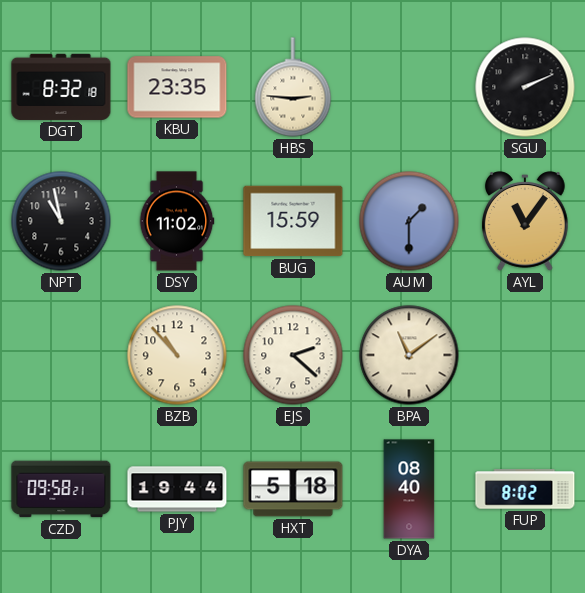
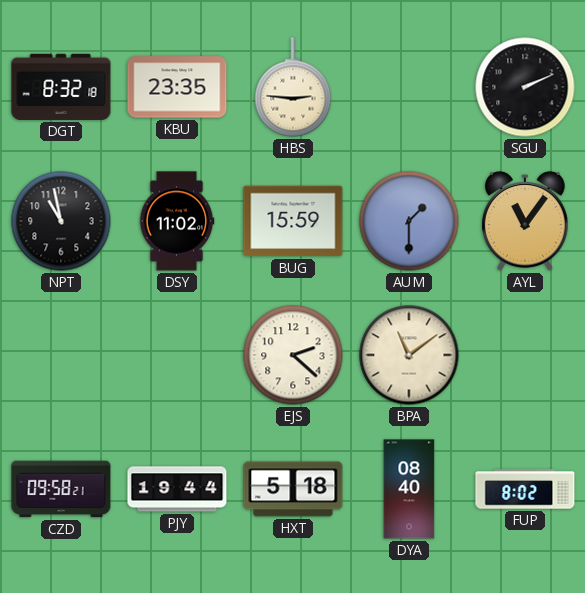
BZB: 10:53 -> none (177, 355)
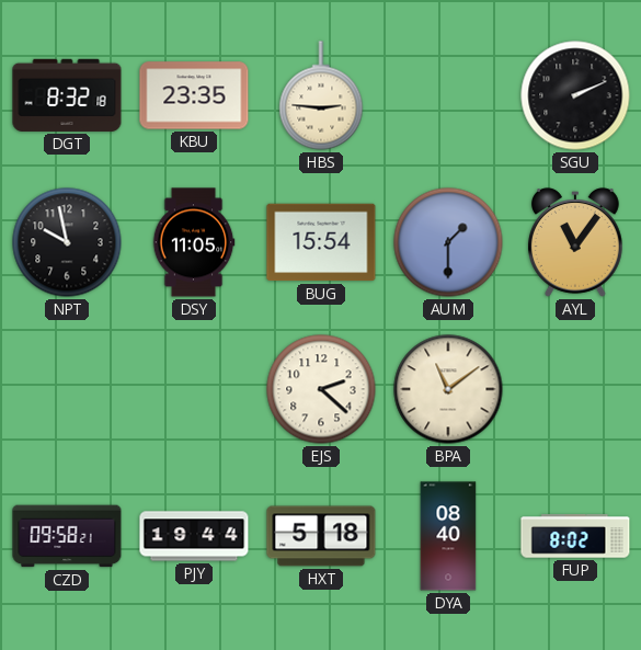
NPT: 10:58 -> 9:58 (67, 242)
DSY: 11:02 -> 11:05 (194, 242)
BUG: 15:59 -> 15:54 (321, 242)
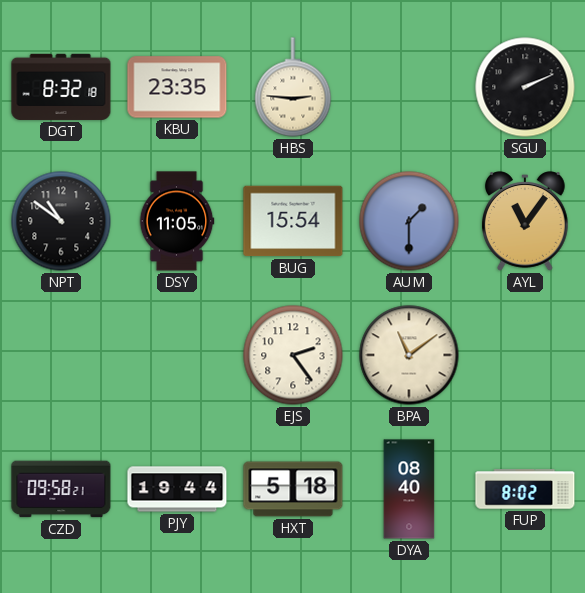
NPT: 9:58 -> 10:51 (61, 221)
EJS: 2:22 -> 2:24 (293, 355)
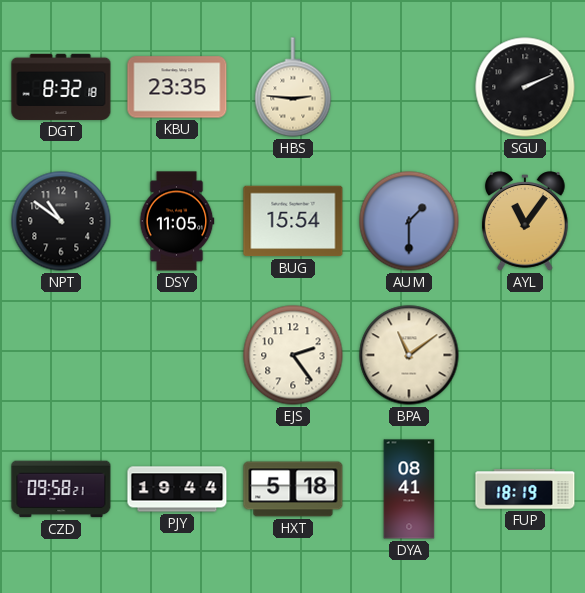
DYA: 08:40 -> 08:41 (409, 489)
FUP: 8:02 -> 18:19 (525, 489)
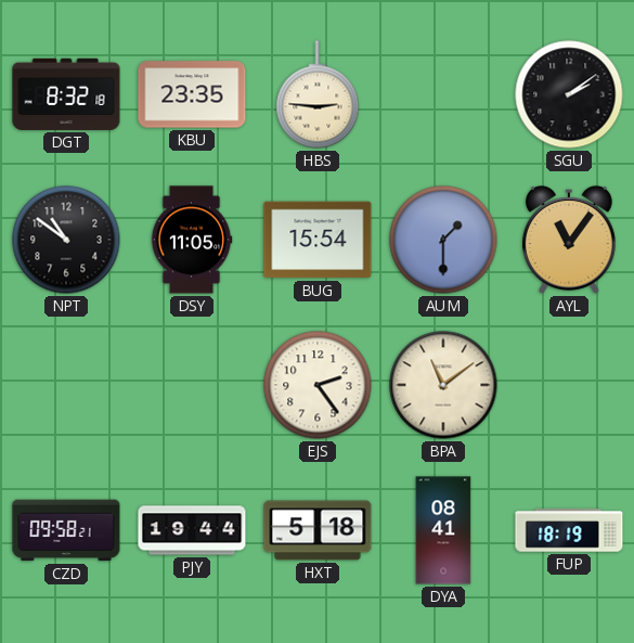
SGU: 2:11 -> 2:09 (569, 94)
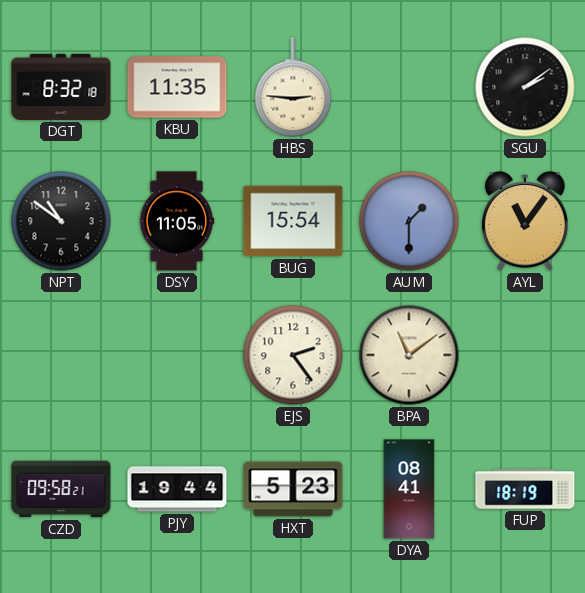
KBU: 23:35 -> 11:35 (177, 87)
HXT: 5:18 -> 5:23 (293, 489)
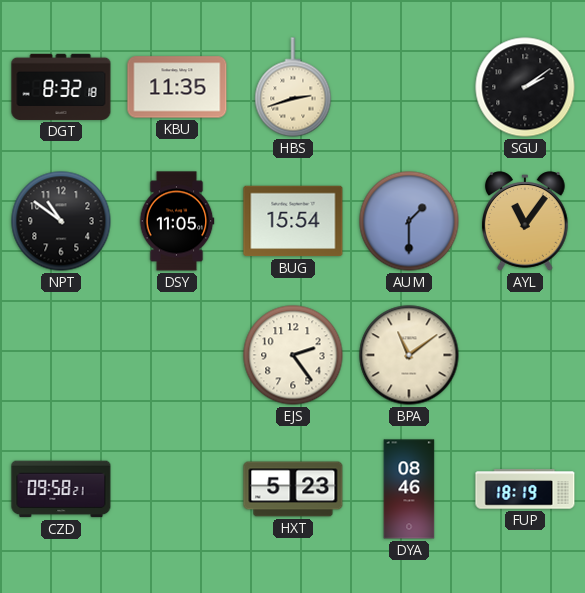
HBS: 2:46 -> 2:42 (293, 87)
PJY: 19:44 -> none (177, 489)
DYA: 08:41 -> 08:46 (409, 489)
